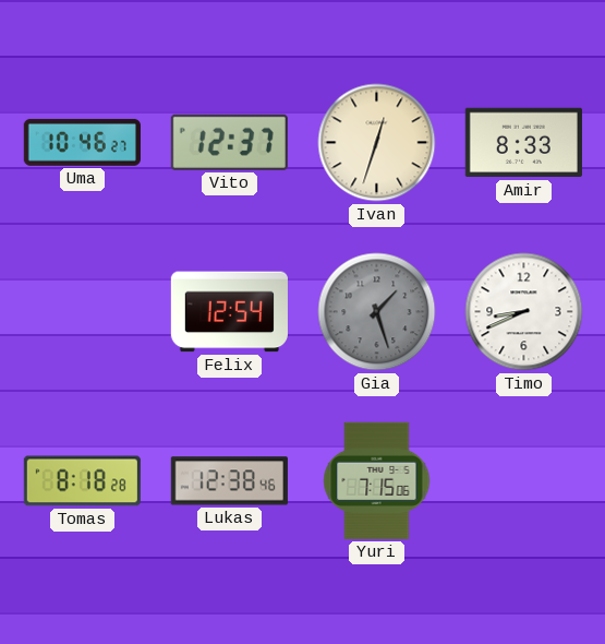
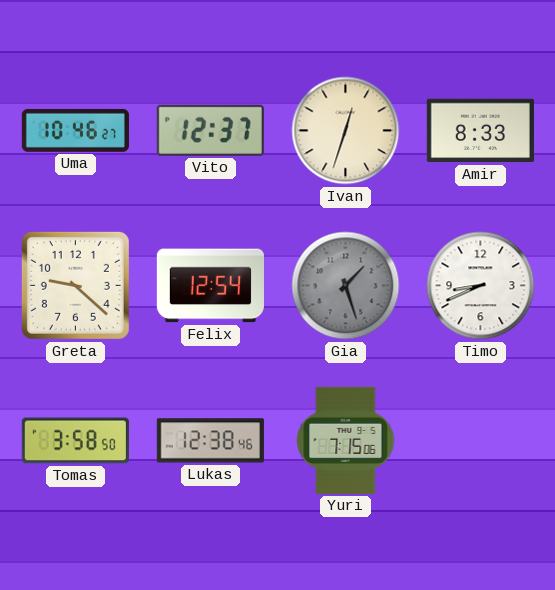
Greta: none -> 9:22 (75, 285)
Tomas: 8:18 -> 3:58 (75, 441)
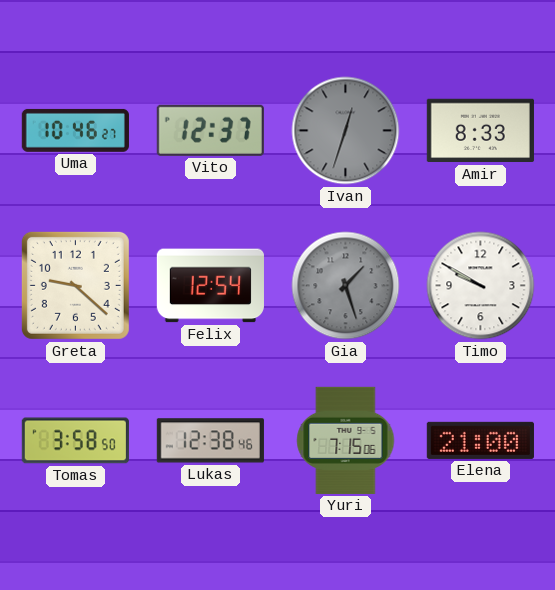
Ivan dial: cream -> grey (346, 131)
Timo: 8:41 -> 9:50 (481, 286)
Elena: none -> 21:00 (480, 440)
